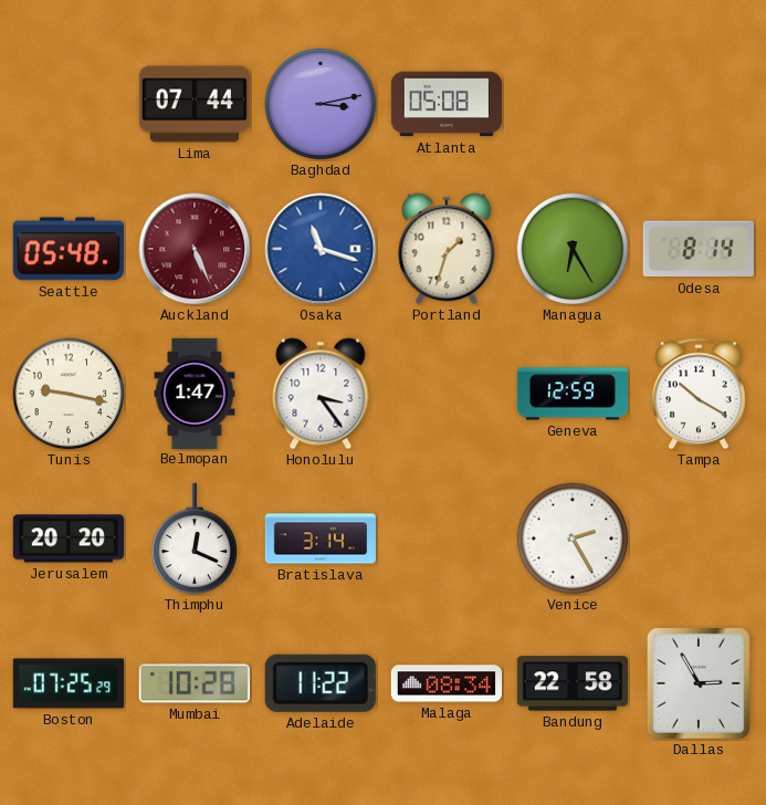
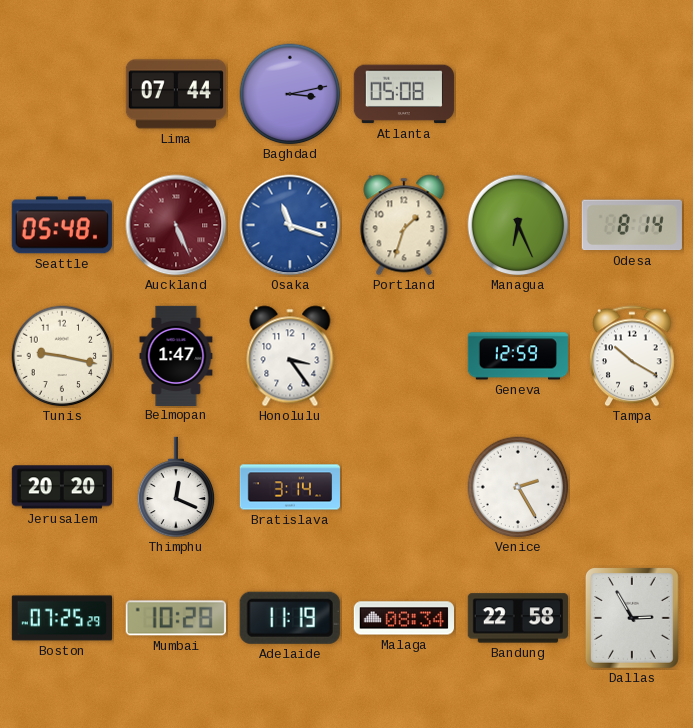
Managua: 6:25 -> 6:26 (518, 225)
Adelaide: 11:22 -> 11:19 (290, 618)
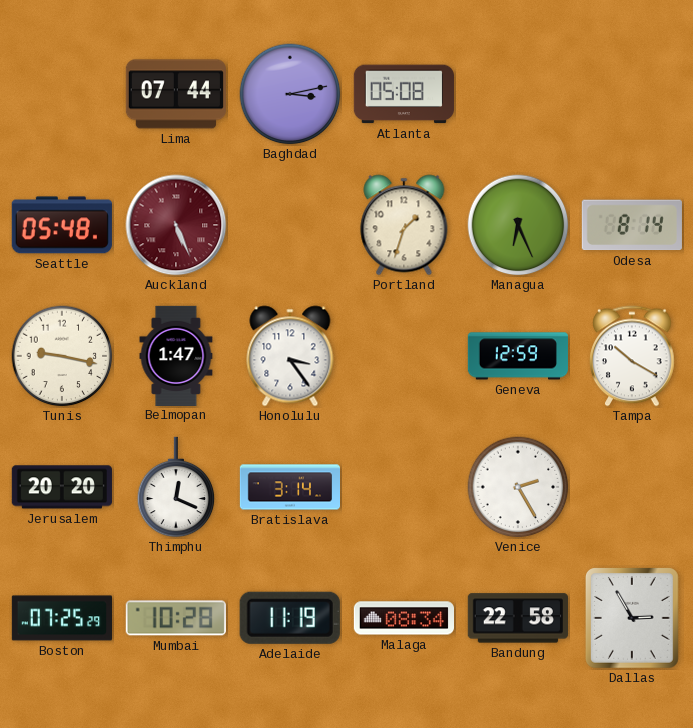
Osaka: 11:18 -> none (290, 225)
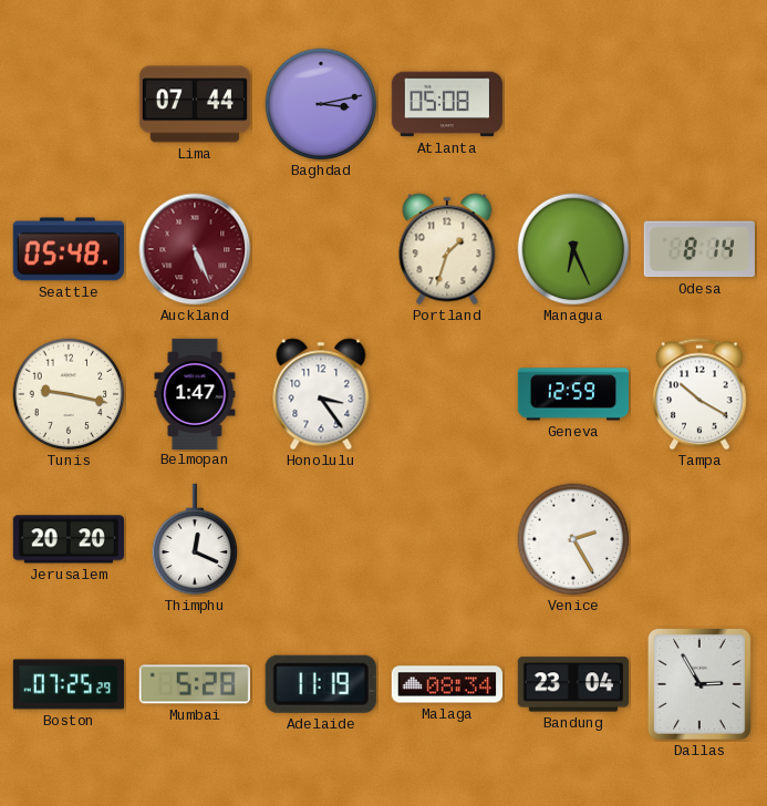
Bratislava: 3:14 -> none (289, 487)
Mumbai: 10:28 -> 5:28 (195, 684)
Bandung: 22:58 -> 23:04 (573, 684)
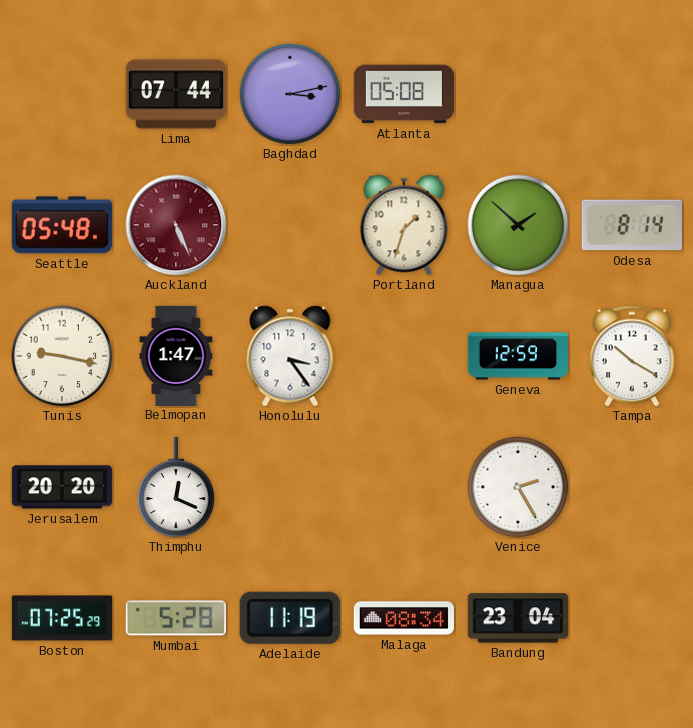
Managua: 6:26 -> 1:52 (518, 225)
Dallas: 2:55 -> none (701, 685)
